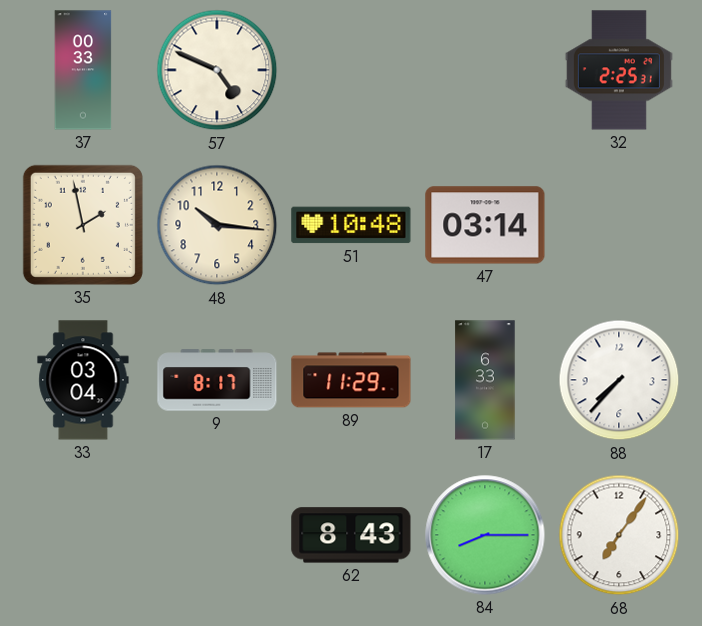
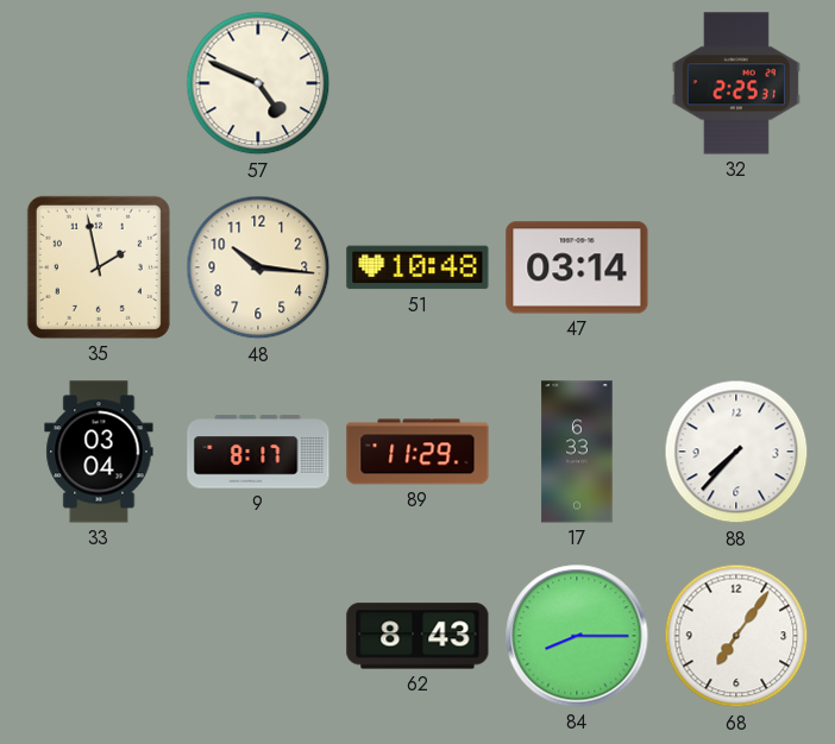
37: 00:33 -> none (83, 70)
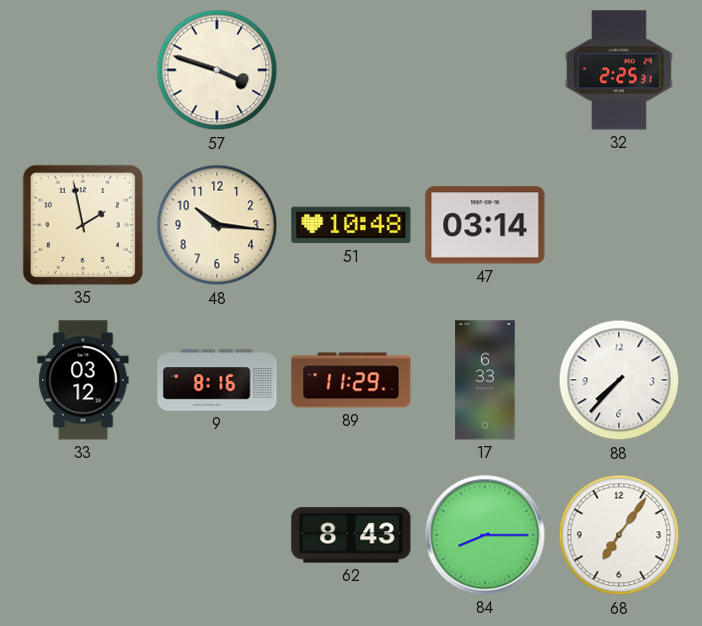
57: 4:49 -> 3:48 (217, 70)
33: 03:04 -> 03:12 (83, 380)
9: 8:17 -> 8:16 (217, 380)
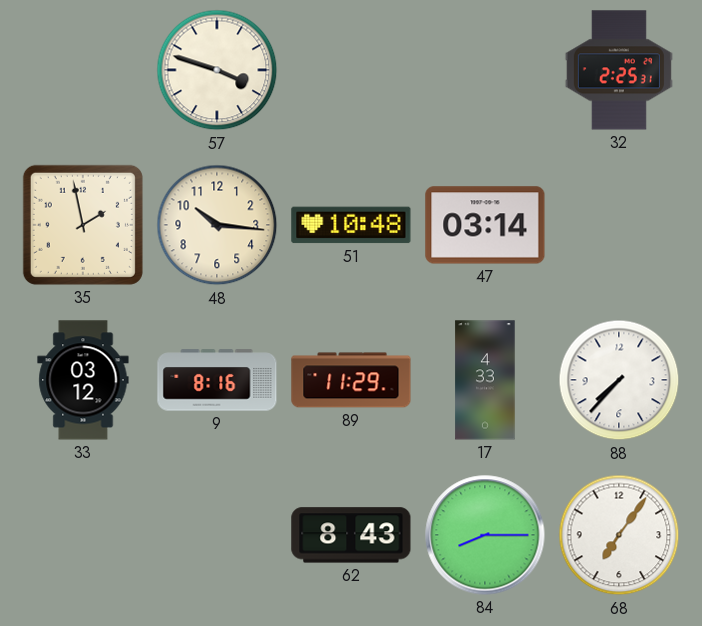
17: 6:33 -> 4:33 (485, 380)
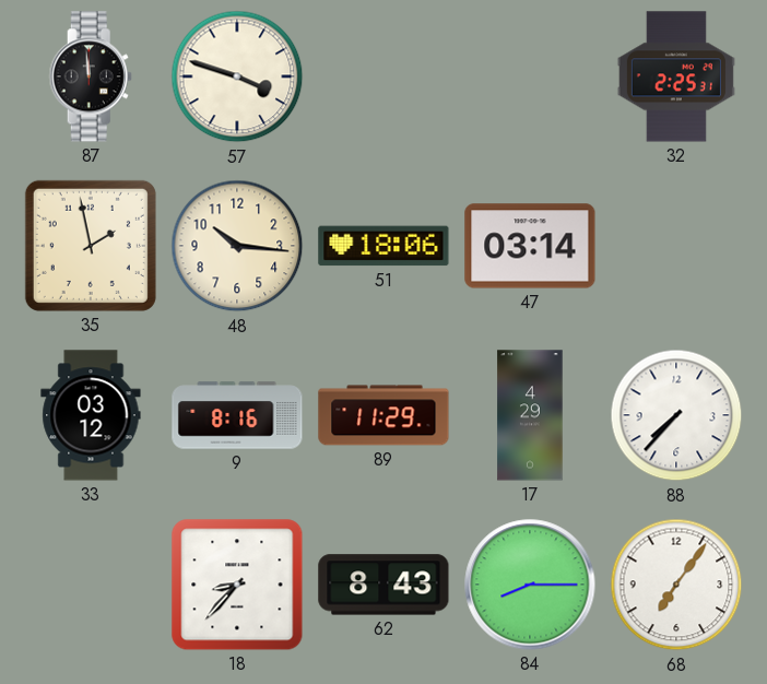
87: none -> 11:59 (91, 76)
51: 10:48 -> 18:06 (383, 246)
17: 4:33 -> 4:29 (530, 415)
18: none -> 8:37 (237, 585)
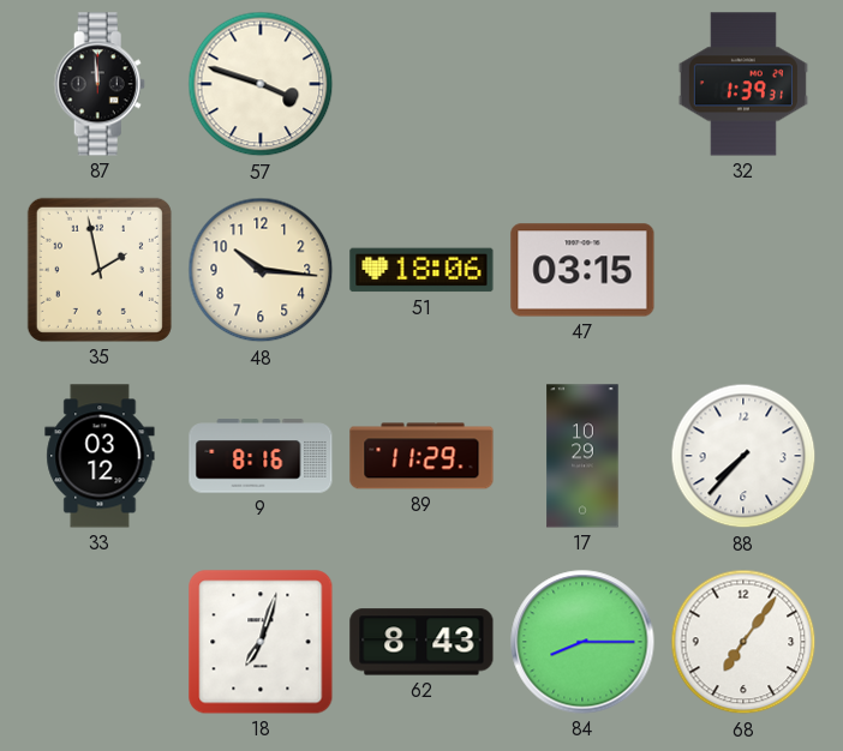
32: 2:25 -> 1:39 (743, 84)
47: 03:14 -> 03:15 (582, 270)
17: 4:29 -> 10:29 (582, 456)
18: 8:37 -> 7:03 (261, 642)
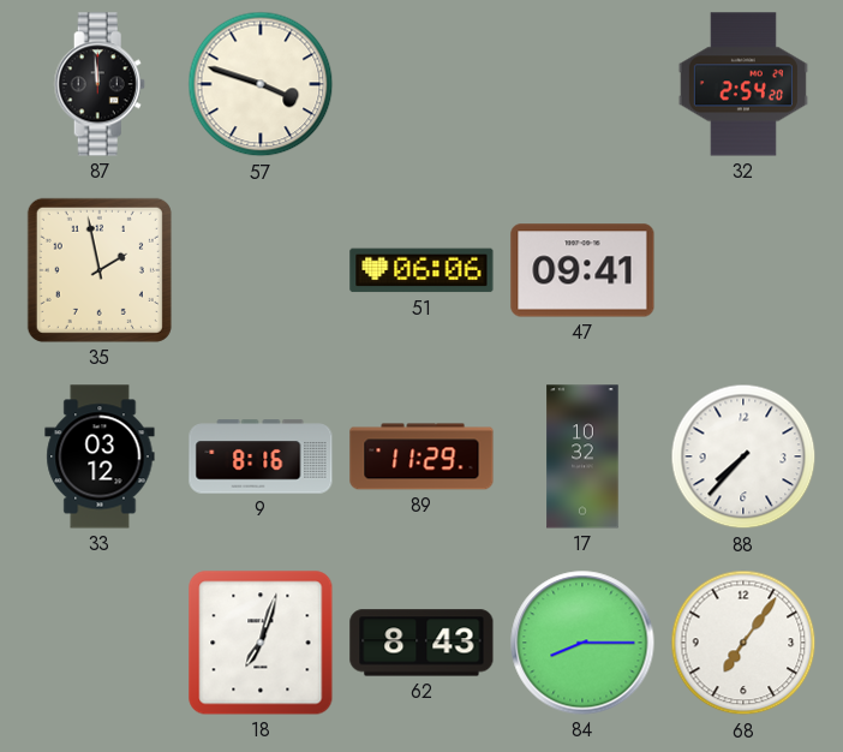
32: 1:39 -> 2:54 (743, 84)
48: 10:16 -> none (261, 270)
51: 18:06 -> 06:06 (421, 270)
47: 03:15 -> 09:41 (582, 270)
17: 10:29 -> 10:32 (582, 456)
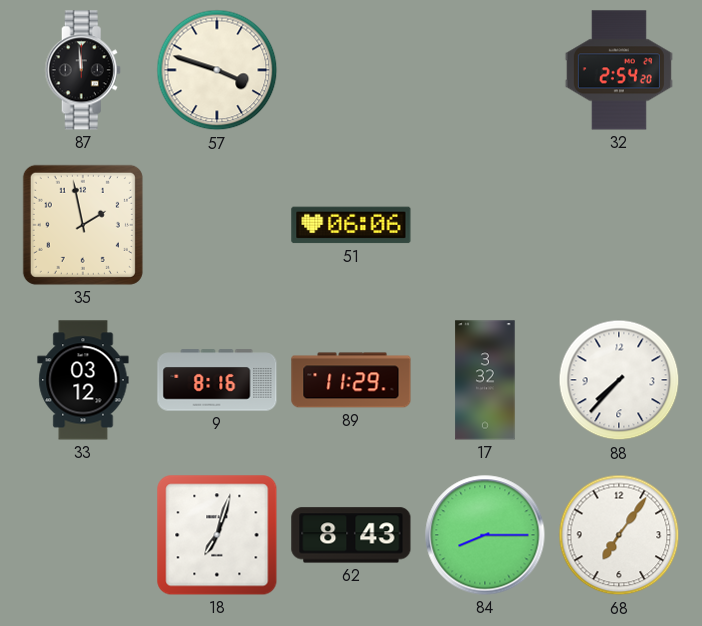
47: 09:41 -> none (582, 270)
17: 10:32 -> 3:32 (485, 380)
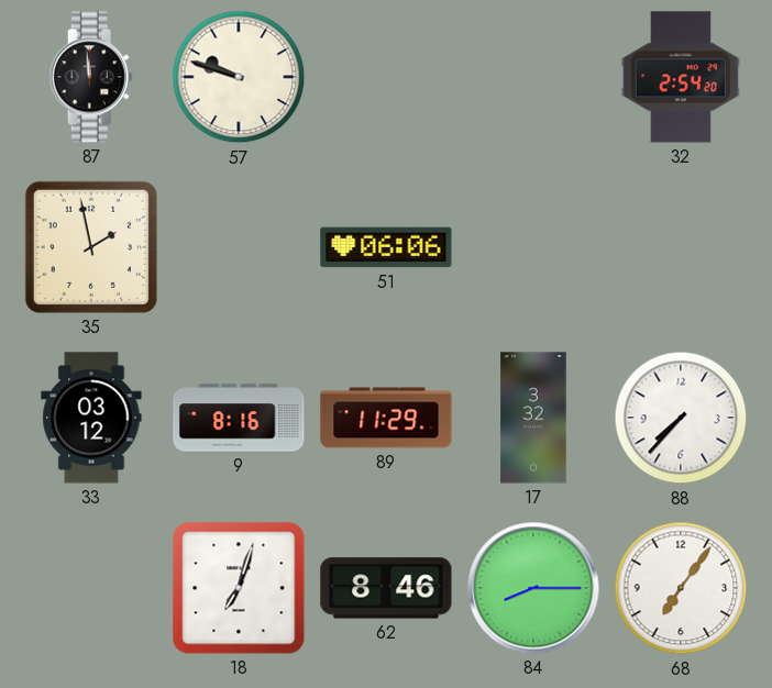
57: 3:48 -> 9:48 (239, 77)
62: 8:43 -> 8:46 (386, 588)
